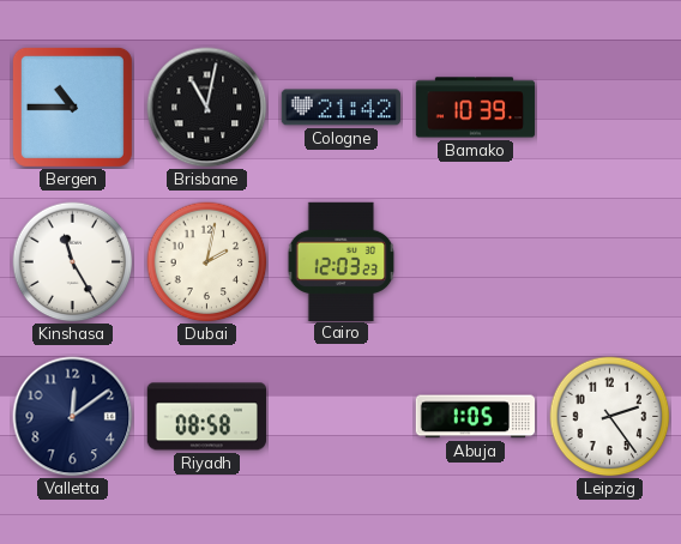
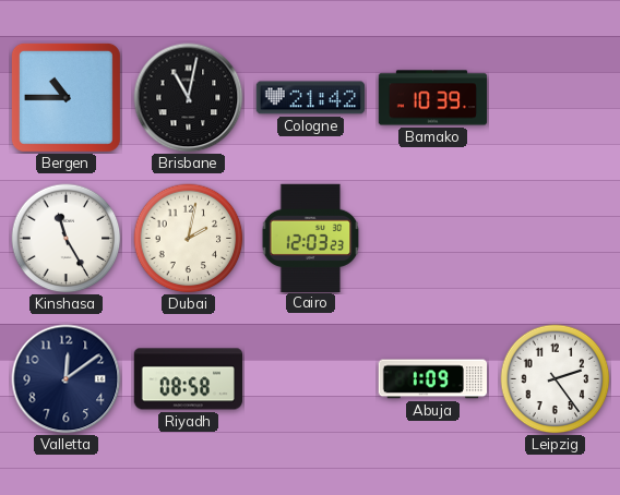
Abuja: 1:05 -> 1:09 (432, 379)
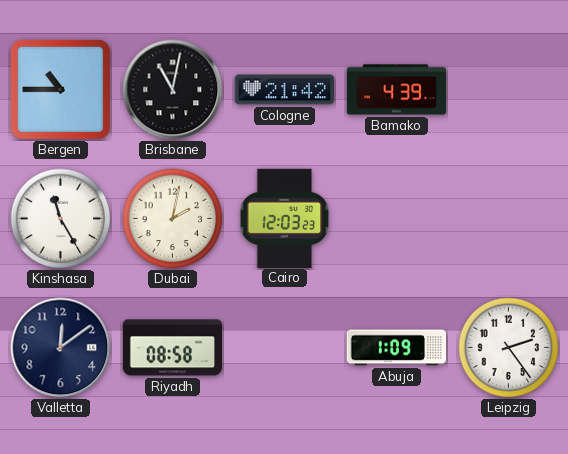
Bamako: 10:39 -> 4:39 (397, 90)
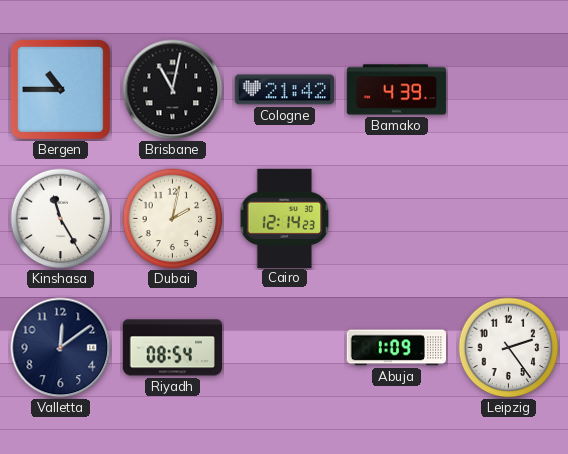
Cairo: 12:03 -> 12:14 (285, 218)
Riyadh: 08:58 -> 08:54 (172, 348)
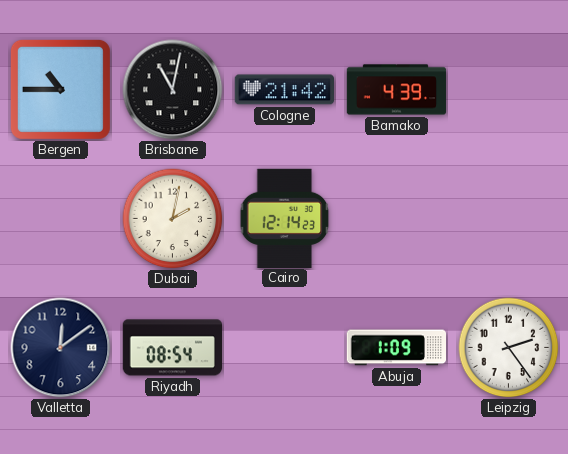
Kinshasa: 11:25 -> none (61, 219)
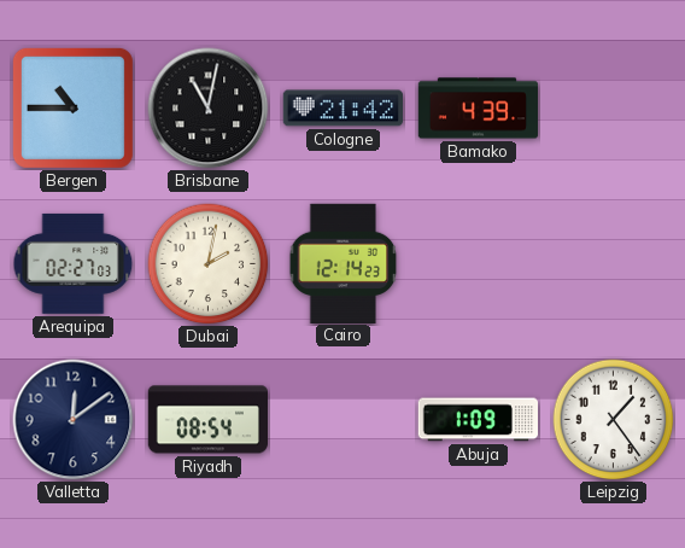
Arequipa: none -> 02:27 (74, 263)
Leipzig: 2:24 -> 1:24 (614, 420)
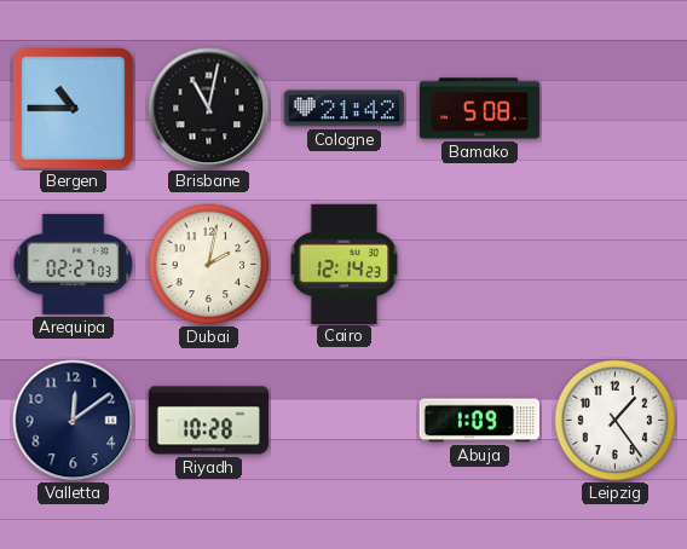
Bamako: 4:39 -> 5:08 (480, 109)
Riyadh: 08:54 -> 10:28 (208, 421)
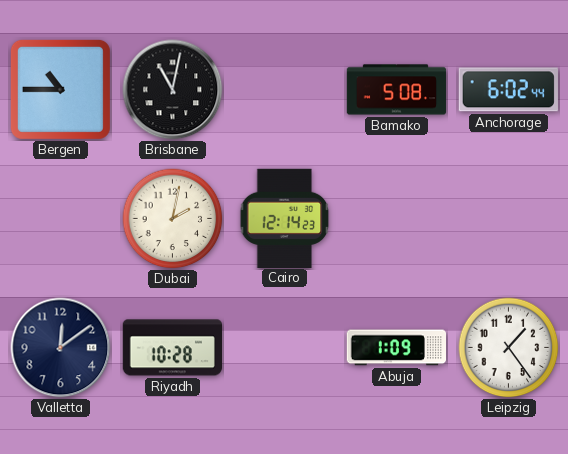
Cologne: 21:42 -> none (344, 109)
Anchorage: none -> 6:02 (508, 90)
Arequipa: 02:27 -> none (74, 264)
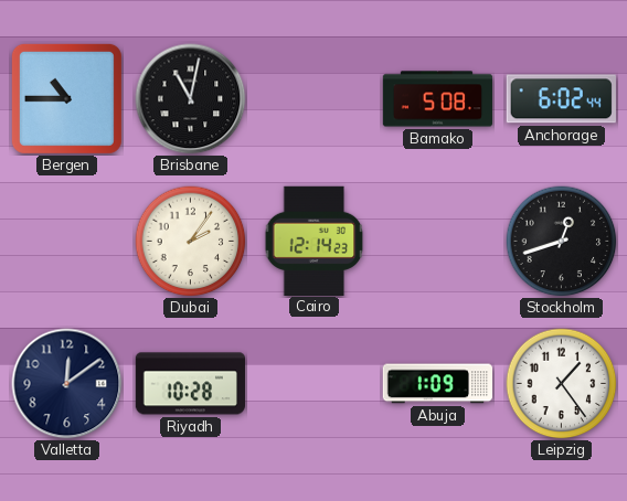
Dubai: 2:02 -> 2:06 (191, 242)
Stockholm: none -> 12:42 (562, 242)
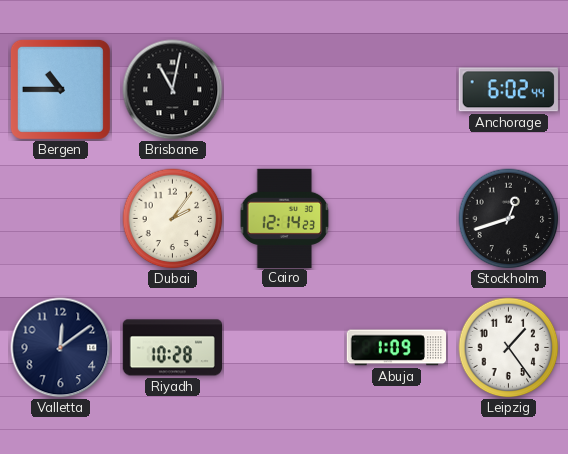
Bamako: 5:08 -> none (438, 99)
